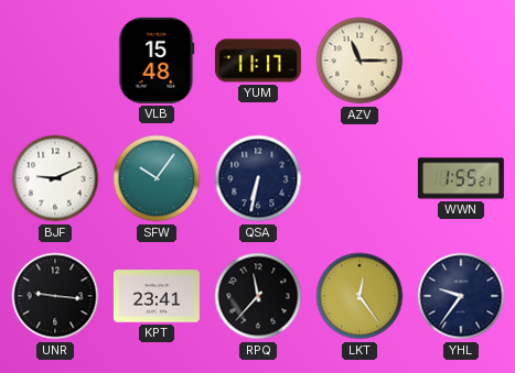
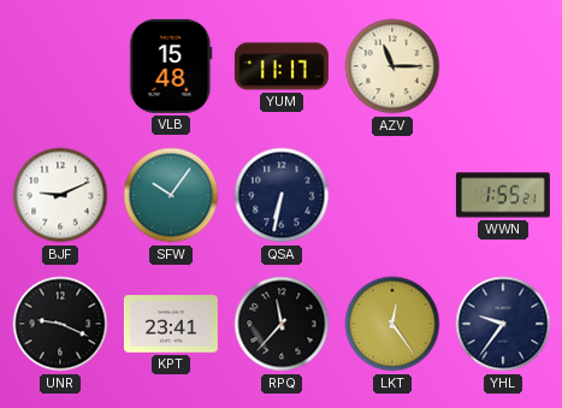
UNR: 9:16 -> 9:19 (60, 324)
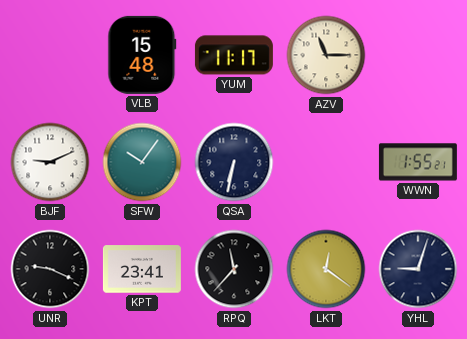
LKT: 12:24 -> 12:21 (326, 269)
YHL: 9:36 -> 9:03 (418, 269)
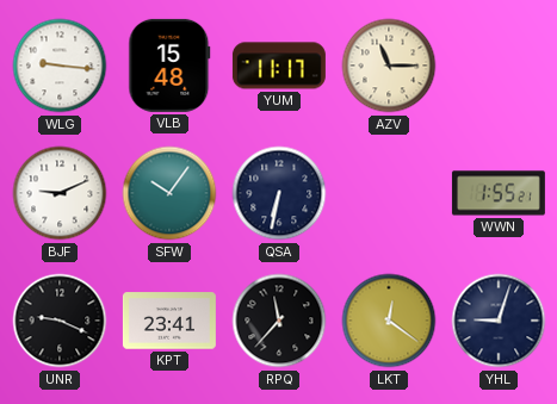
WLG: none -> 9:16 (60, 66)
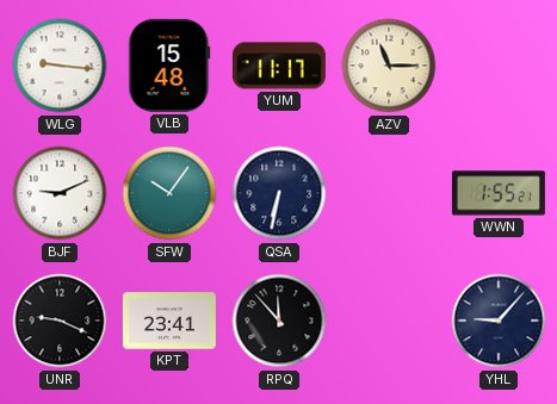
RPQ: 11:37 -> 11:53 (279, 321)
LKT: 12:21 -> none (389, 321)
YHL: 9:03 -> 9:07 (499, 321)
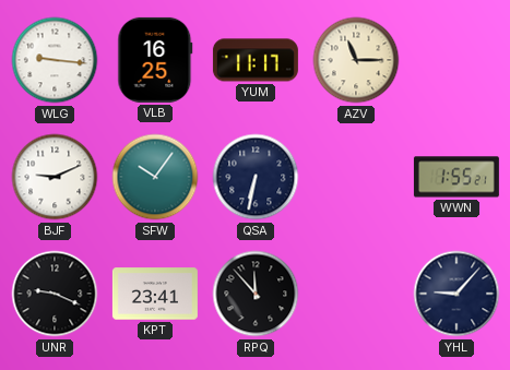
VLB: 15:48 -> 16:25 (155, 60)
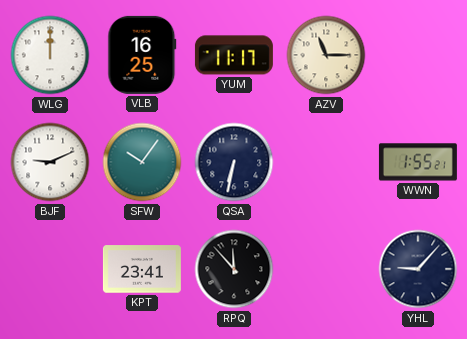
WLG: 9:16 -> 12:00 (50, 55)
UNR: 9:19 -> none (55, 294)
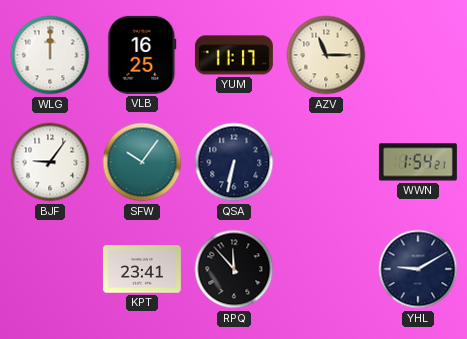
BJF: 9:11 -> 9:06 (50, 162)
WWN: 1:55 -> 1:54 (418, 162)
YHL: 9:07 -> 9:10 (418, 269)
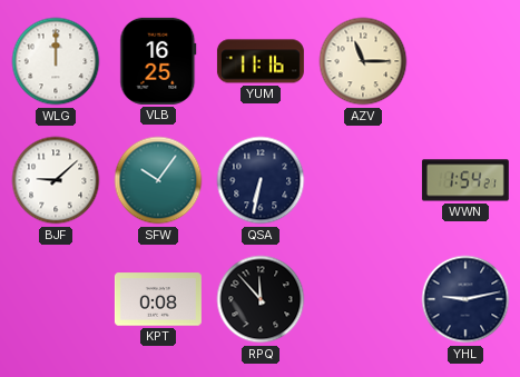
YUM: 11:17 -> 11:16 (261, 61)
BJF: 9:06 -> 9:08 (56, 180)
KPT: 23:41 -> 0:08 (158, 299)
YHL: 9:10 -> 9:13 (465, 299)
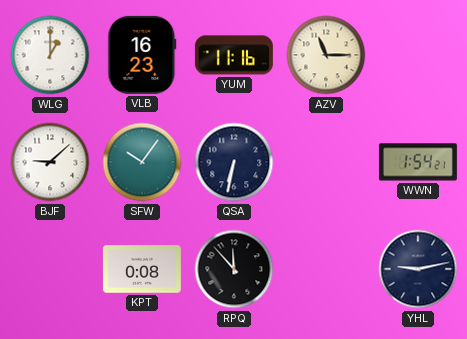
WLG: 12:00 -> 1:00 (50, 55)
VLB: 16:25 -> 16:23 (142, 55)
